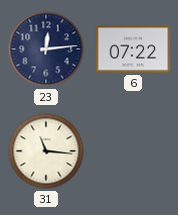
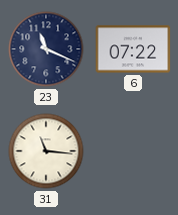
23: 12:14 -> 11:19 (46, 49)
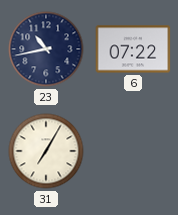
23: 11:19 -> 10:43 (46, 49)
31: 11:16 -> 7:05 (46, 151)
